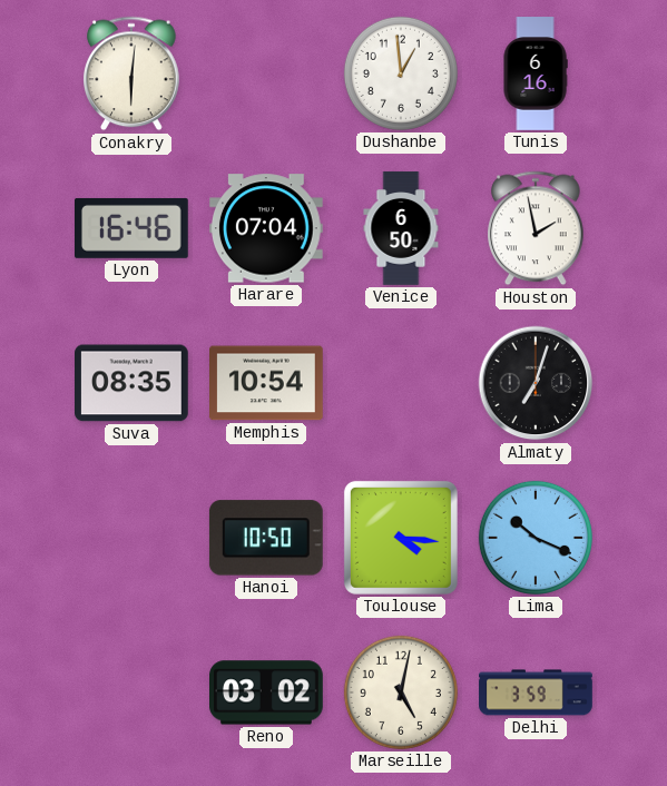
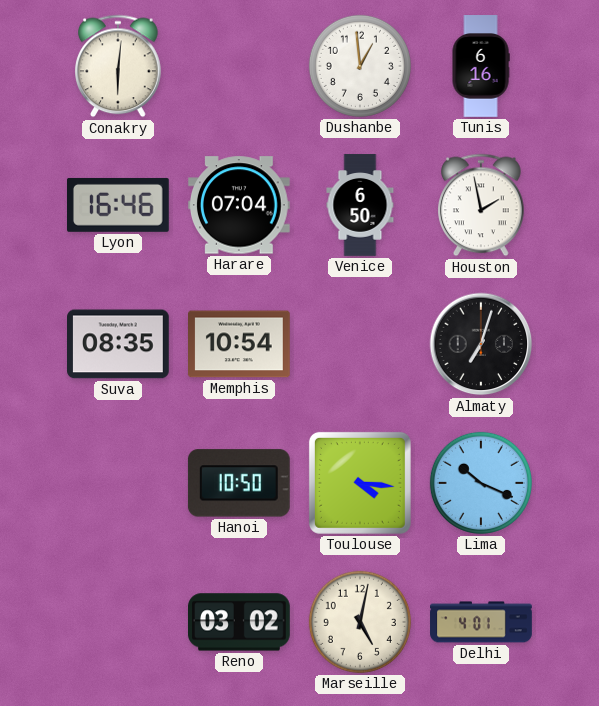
Delhi: 3:59 -> 4:01 (481, 622)
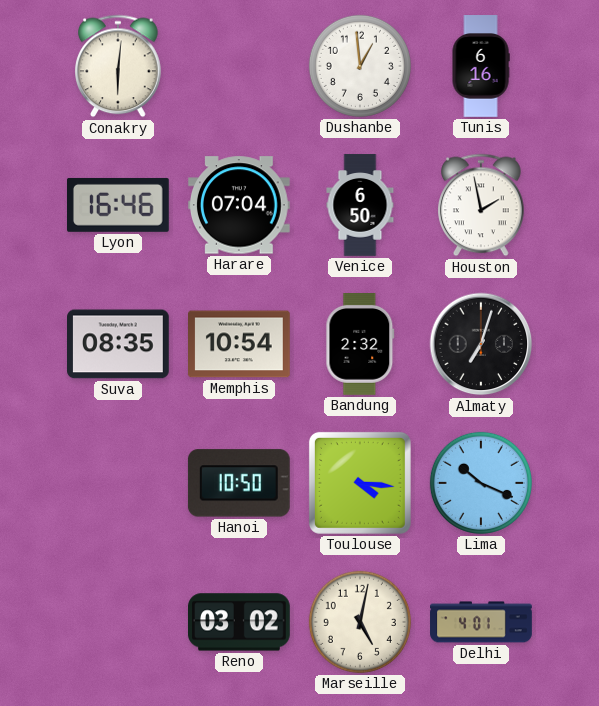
Bandung: none -> 2:32 (360, 345)
